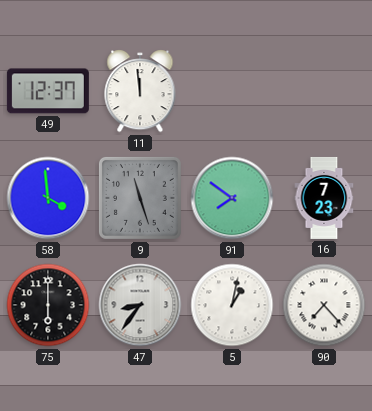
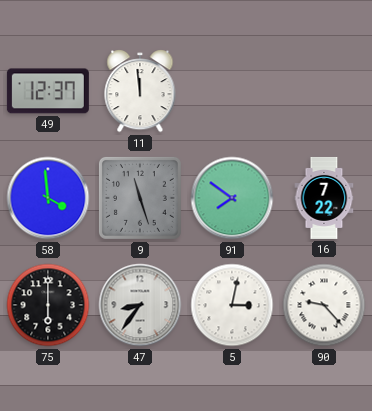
16: 7:23 -> 7:22 (324, 198)
5: 1:02 -> 3:02 (232, 305)
90: 7:23 -> 9:23 (324, 305)
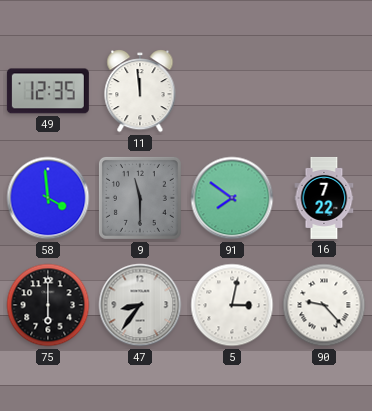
49: 12:37 -> 12:35 (48, 91)
9: 11:27 -> 11:30 (140, 198)
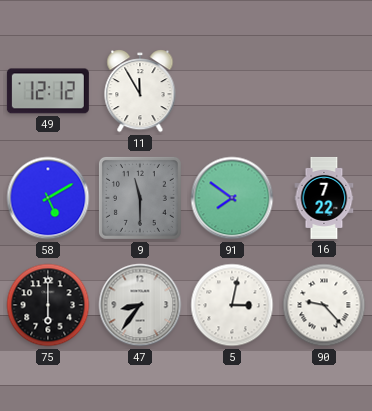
49: 12:35 -> 12:12 (48, 91)
11: 11:59 -> 11:55 (140, 91)
58: 3:59 -> 5:10 (48, 198)
